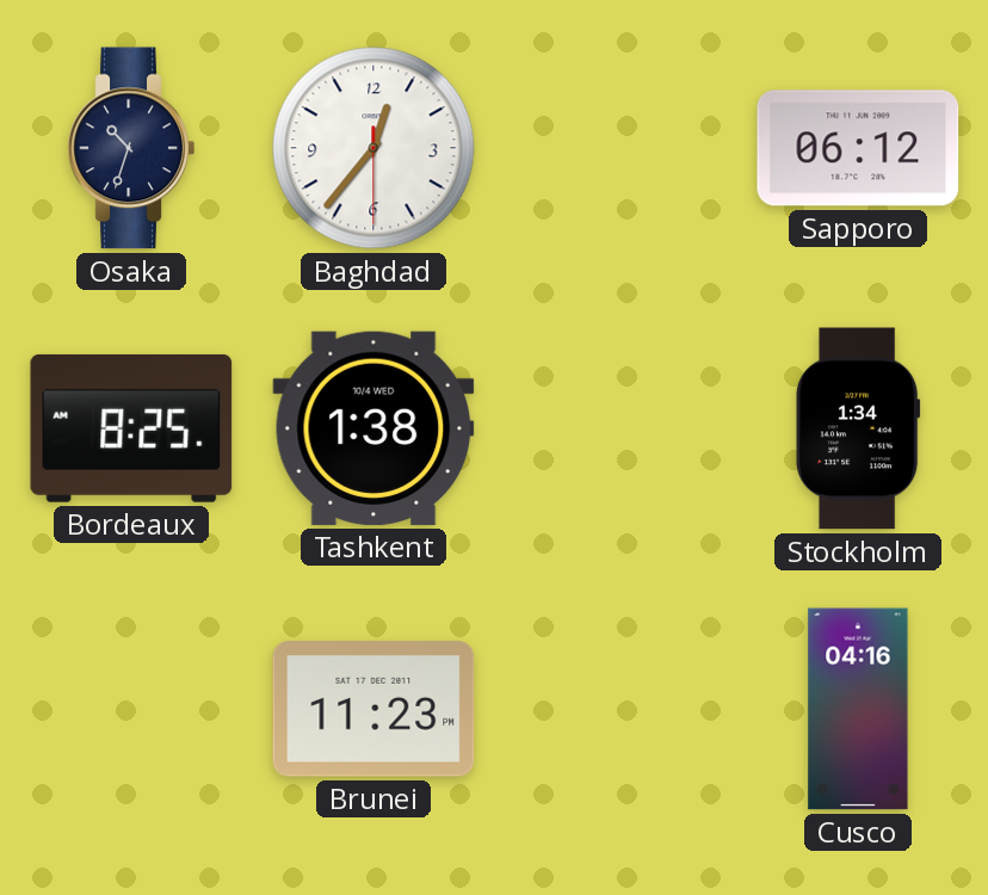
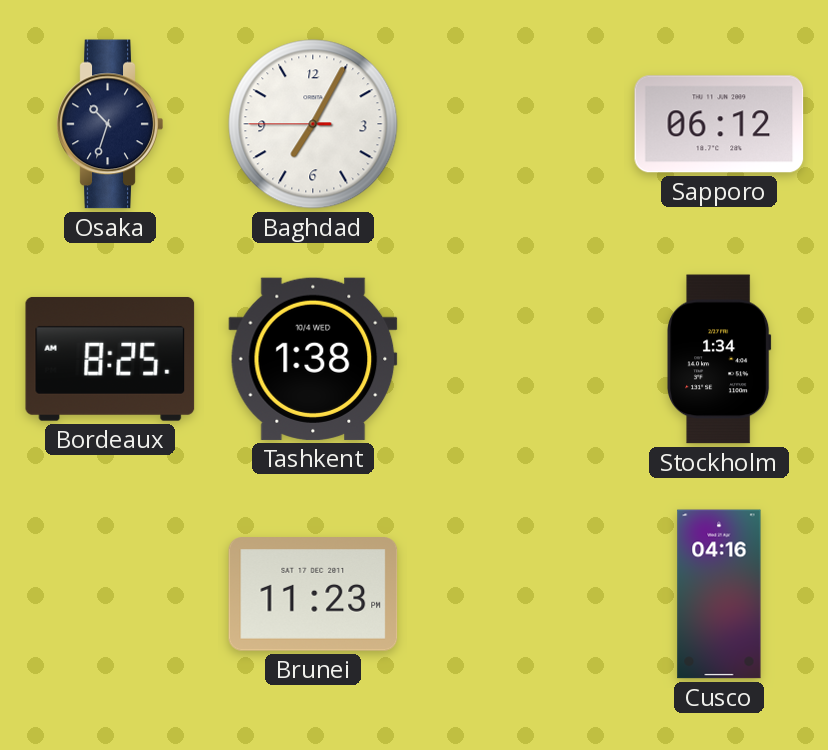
Baghdad: 12:36 -> 7:04 (313, 124)
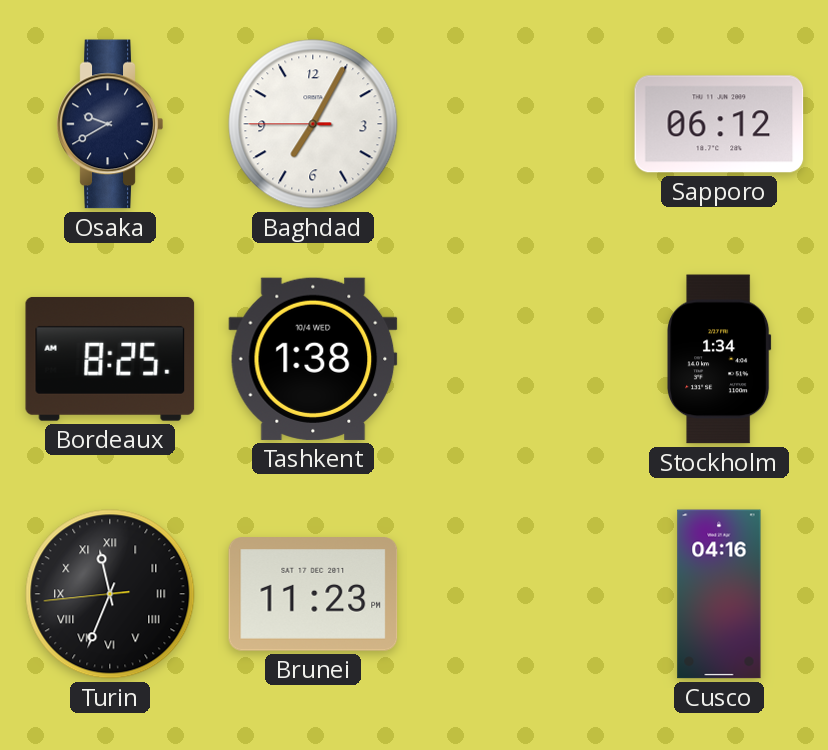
Osaka: 10:33 -> 9:40 (110, 124)
Turin: none -> 11:33 (110, 594)
